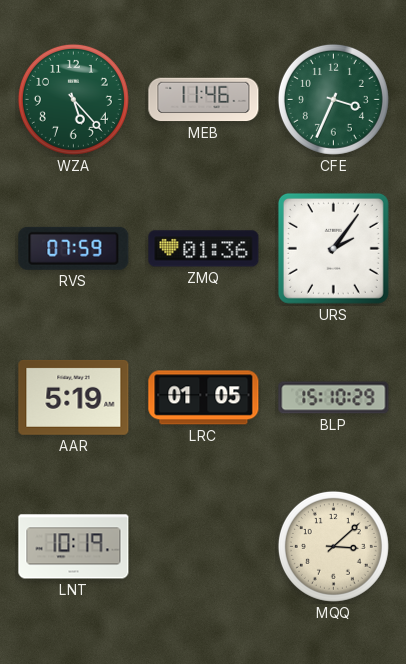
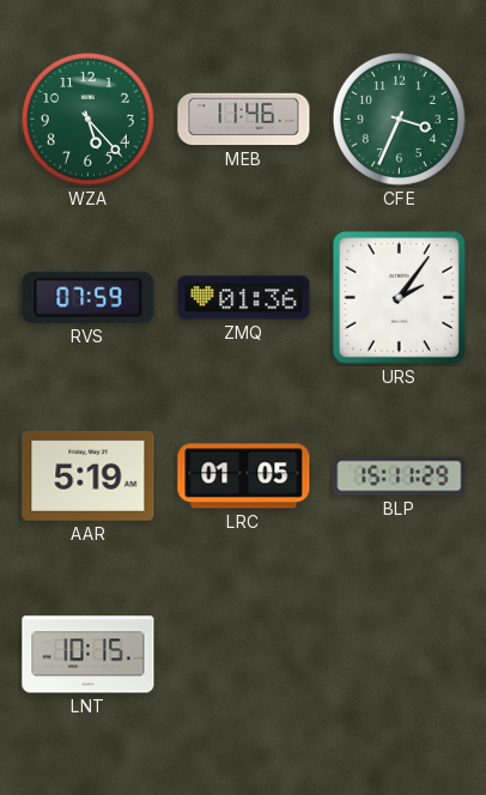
BLP: 15:10 -> 15:11 (400, 477)
LNT: 10:19 -> 10:15 (89, 655)
MQQ: 3:08 -> none (333, 546)
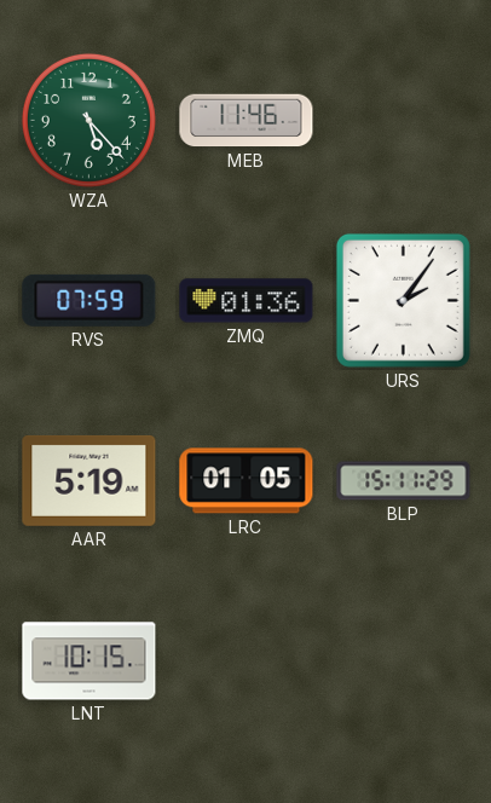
CFE: 3:34 -> none (399, 119)
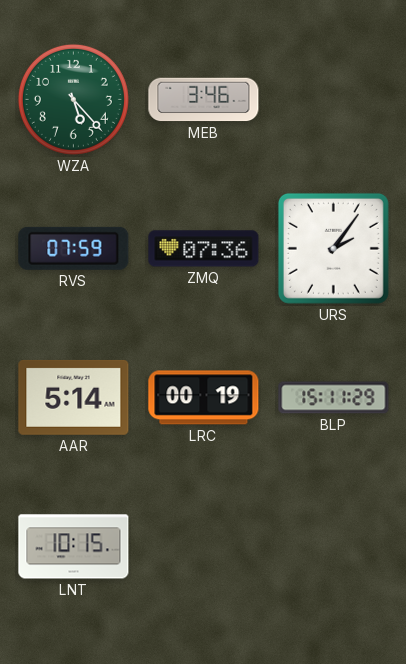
MEB: 11:46 -> 3:46 (204, 100)
ZMQ: 01:36 -> 07:36 (204, 249)
AAR: 5:19 -> 5:14 (74, 397)
LRC: 01:05 -> 00:19 (204, 398)
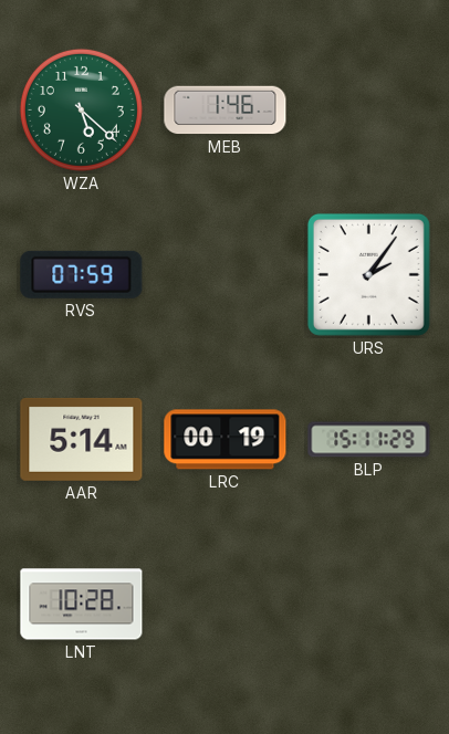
WZA: 5:23 -> 5:22 (81, 109)
MEB: 3:46 -> 1:46 (226, 111)
ZMQ: 07:36 -> none (204, 249)
LNT: 10:15 -> 10:28 (82, 605)
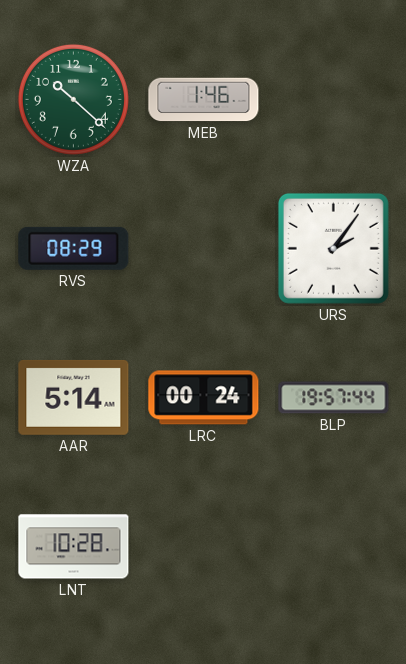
WZA: 5:22 -> 10:22 (73, 99)
RVS: 07:59 -> 08:29 (74, 248)
LRC: 00:19 -> 00:24 (204, 398)
BLP: 15:11 -> 19:57 (334, 398)
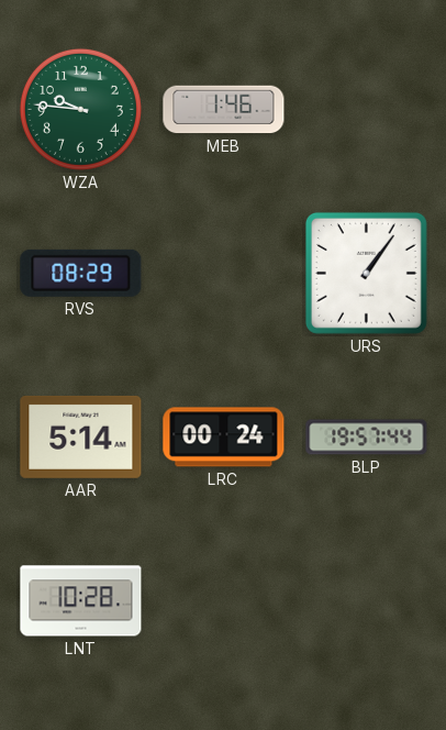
WZA: 10:22 -> 9:46 (80, 109)
URS: 2:06 -> 1:06 (366, 273)
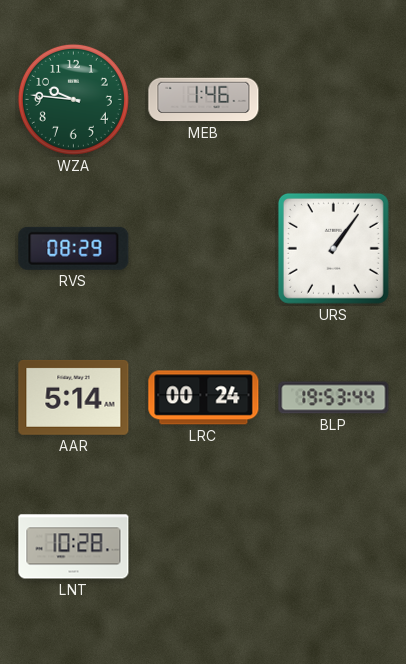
BLP: 19:57 -> 19:53 (334, 398)
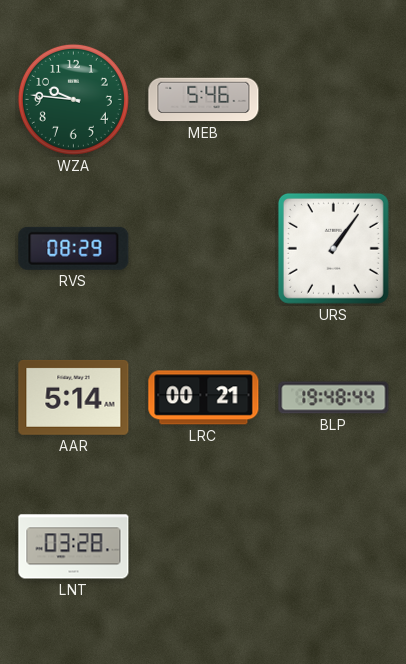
MEB: 1:46 -> 5:46 (204, 100)
LRC: 00:24 -> 00:21 (204, 398)
BLP: 19:53 -> 19:48 (334, 398)
LNT: 10:28 -> 03:28 (74, 547)
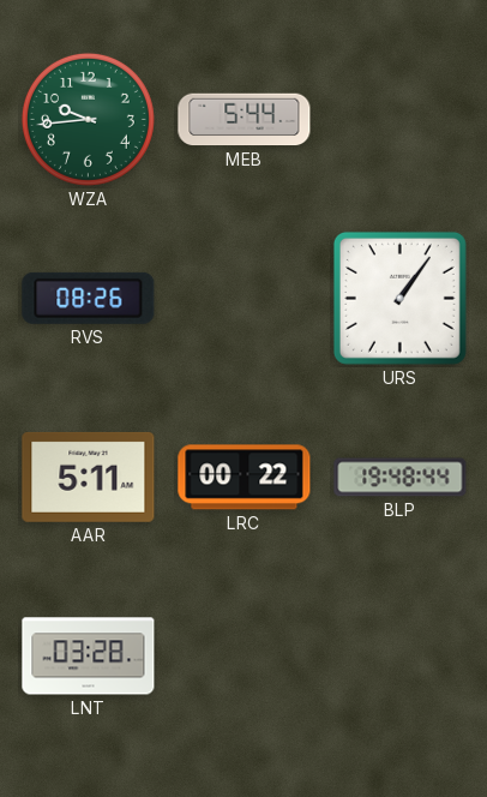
WZA: 9:46 -> 9:44 (88, 119)
MEB: 5:46 -> 5:44 (245, 120)
RVS: 08:29 -> 08:26 (89, 298)
AAR: 5:14 -> 5:11 (89, 477)
LRC: 00:21 -> 00:22 (245, 478)
